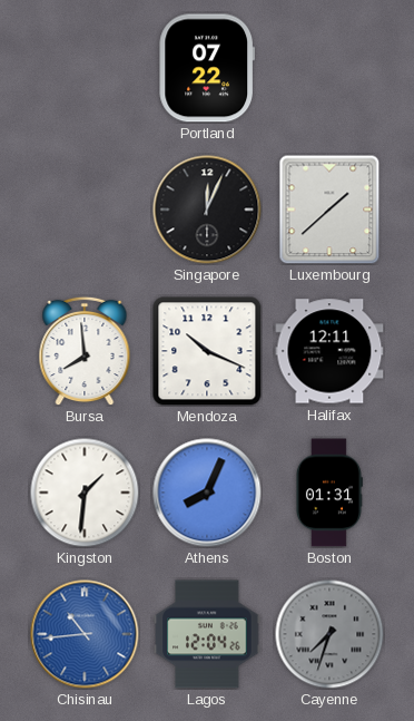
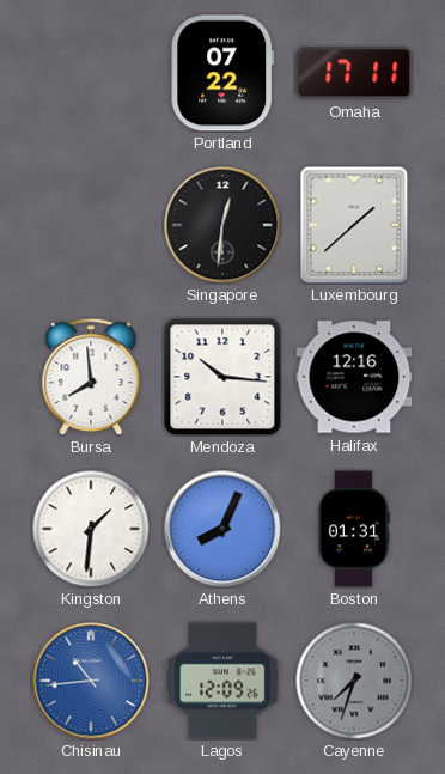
Omaha: none -> 17:11 (354, 73)
Singapore: 12:04 -> 12:31 (222, 225)
Mendoza: 10:19 -> 10:16 (222, 377)
Halifax: 12:11 -> 12:16 (354, 377)
Lagos: 12:04 -> 12:09 (222, 681)
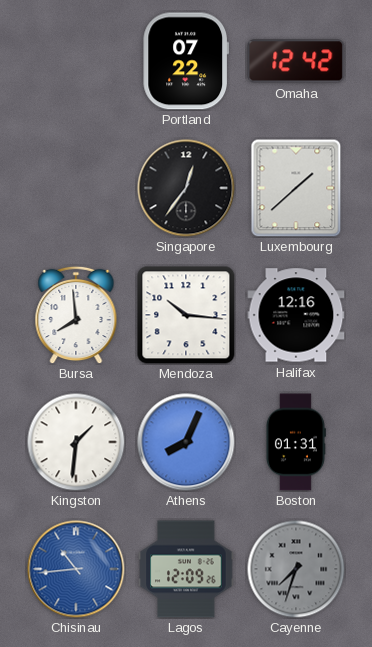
Omaha: 17:11 -> 12:42 (296, 61)
Singapore: 12:31 -> 12:36 (186, 188)
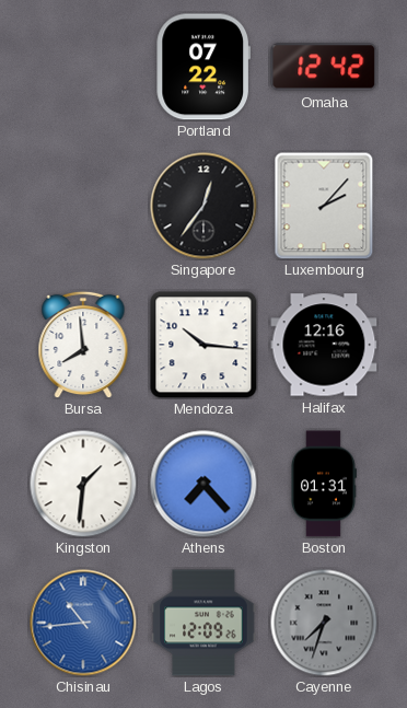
Luxembourg: 1:38 -> 2:07 (324, 206)
Athens: 8:04 -> 7:23 (203, 484)
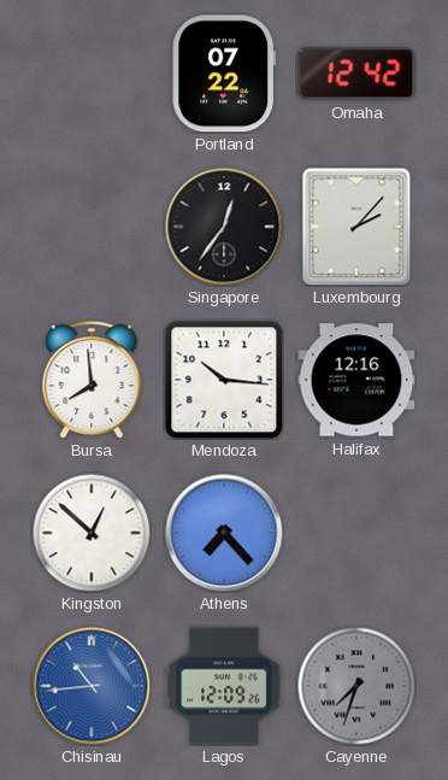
Kingston: 1:31 -> 12:52 (92, 533)
Boston: 01:31 -> none (323, 484)
